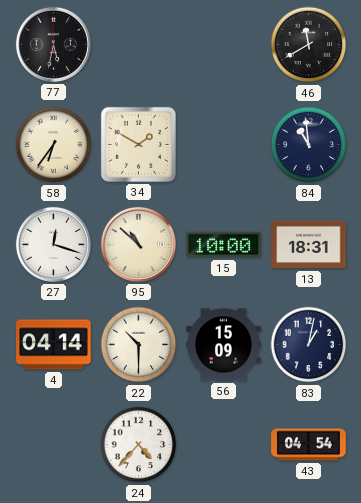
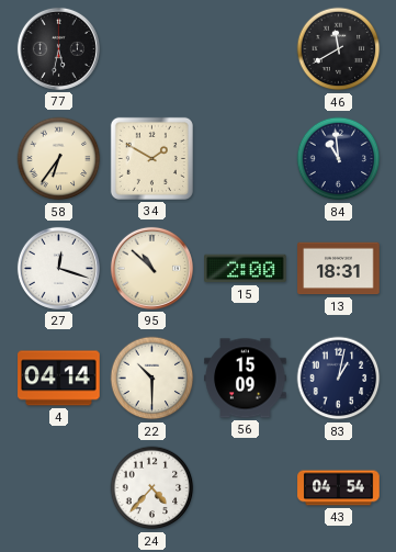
15: 10:00 -> 2:00 (246, 269)
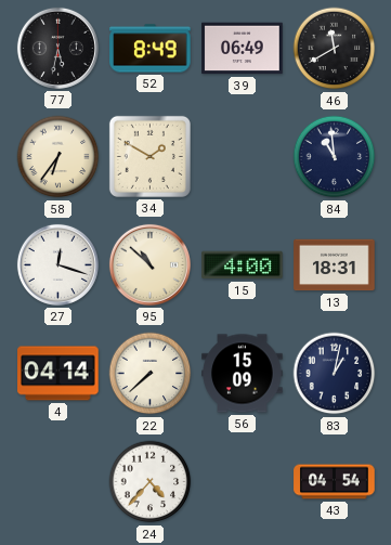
52: none -> 8:49 (151, 49)
39: none -> 06:49 (243, 49)
15: 2:00 -> 4:00 (243, 265)
22: 10:30 -> 7:38 (151, 374)
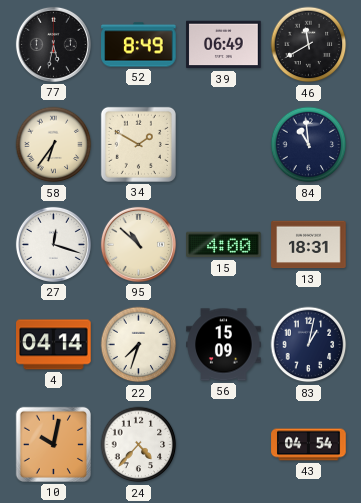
22: 7:38 -> 7:33 (139, 345)
10: none -> 10:02 (53, 444)
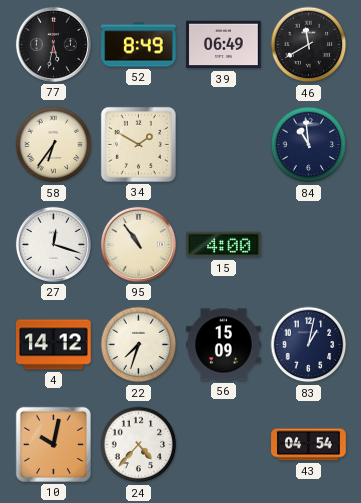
95: 10:52 -> 10:54 (138, 244)
13: 18:31 -> none (309, 245)
4: 04:14 -> 14:12 (54, 345)
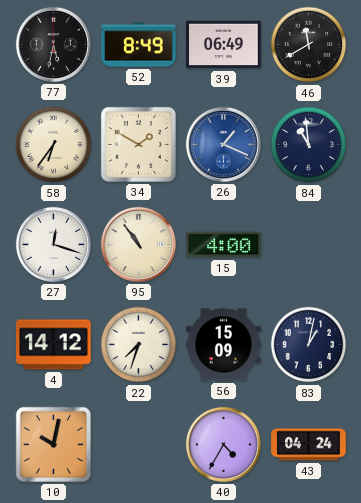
26: none -> 1:19 (223, 144)
24: 4:37 -> none (139, 445)
40: none -> 4:35 (223, 444)
43: 04:54 -> 04:24 (309, 445)
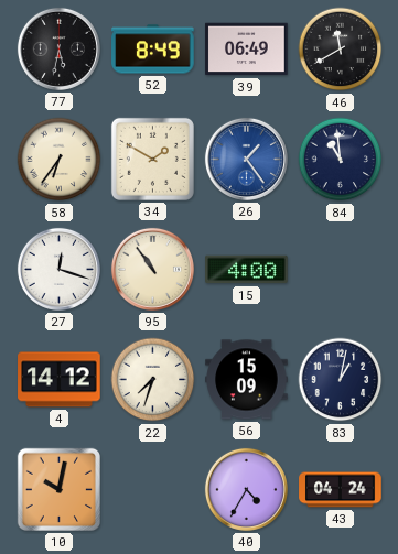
26: 1:19 -> 1:24 (246, 159)
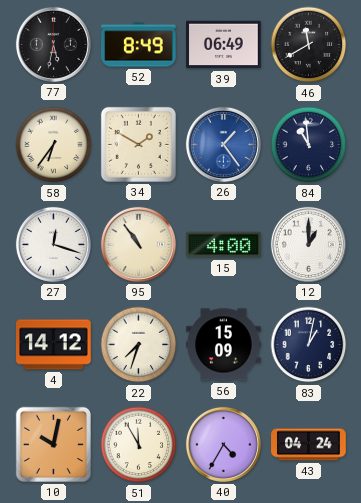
12: none -> 1:00 (308, 244)
51: none -> 11:55 (139, 445)
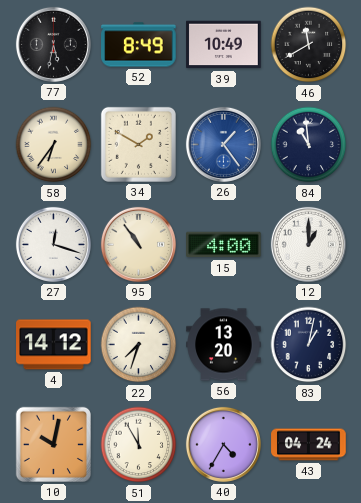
39: 06:49 -> 10:49 (224, 45)
56: 15:09 -> 13:20 (224, 345)
